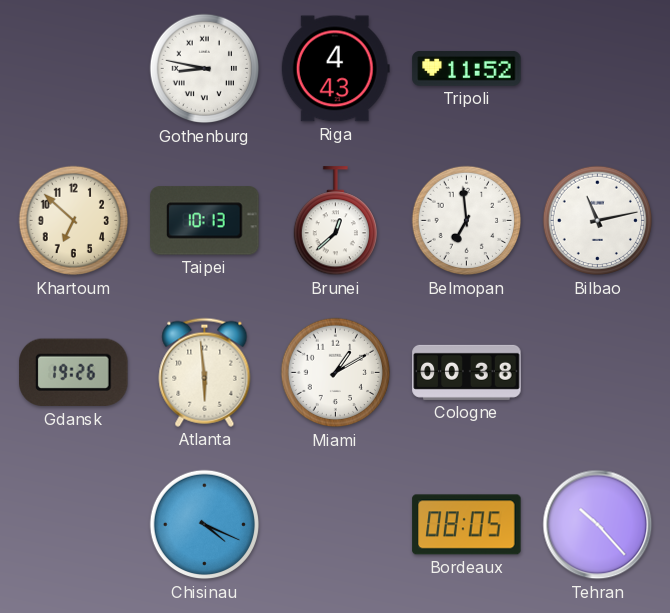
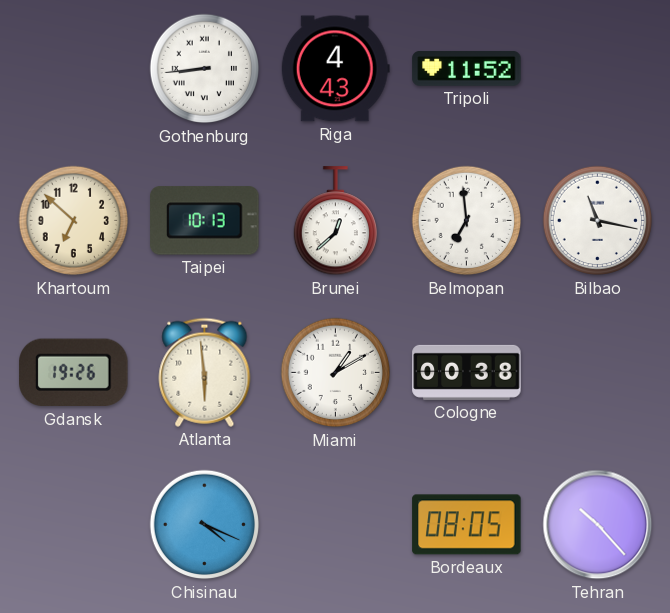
Gothenburg: 8:47 -> 8:44 (205, 69)
Bilbao: 11:13 -> 11:17 (598, 221)
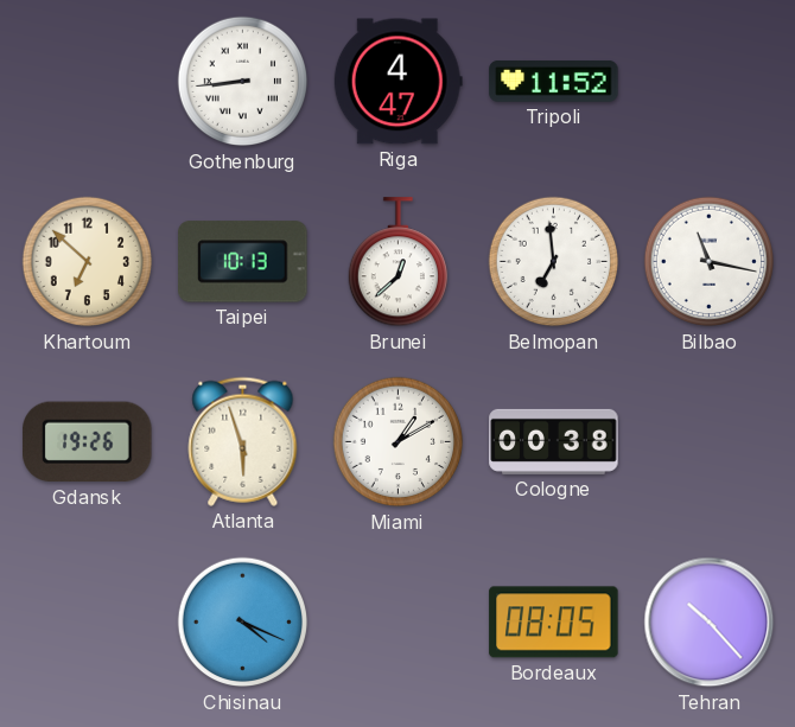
Riga: 4:43 -> 4:47 (397, 82)
Atlanta: 5:59 -> 5:57 (243, 441)
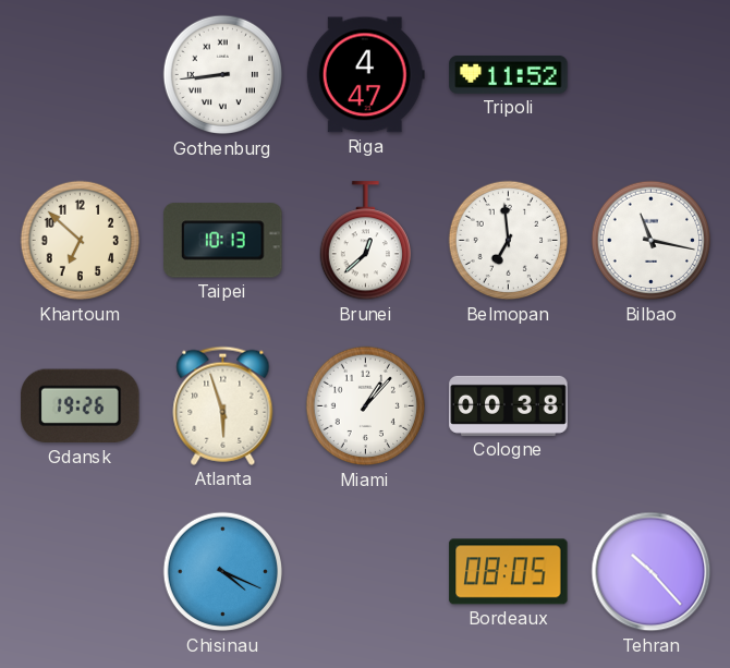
Miami: 1:10 -> 1:07 (366, 406)
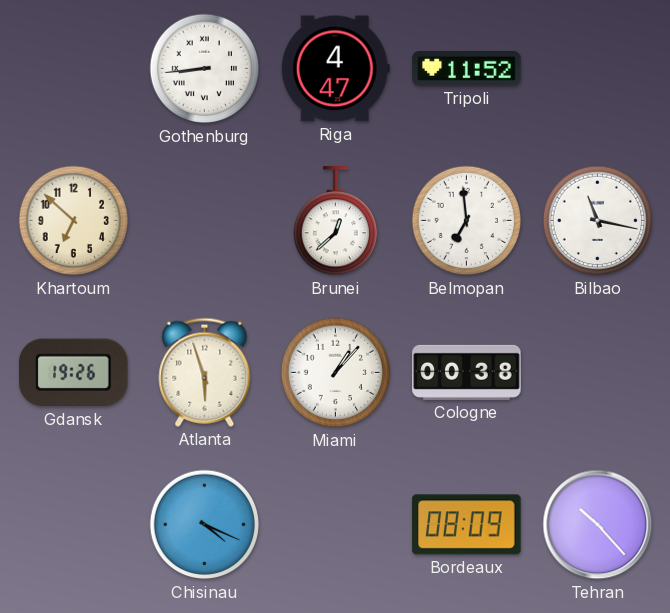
Taipei: 10:13 -> none (223, 241)
Bordeaux: 08:05 -> 08:09 (467, 525)
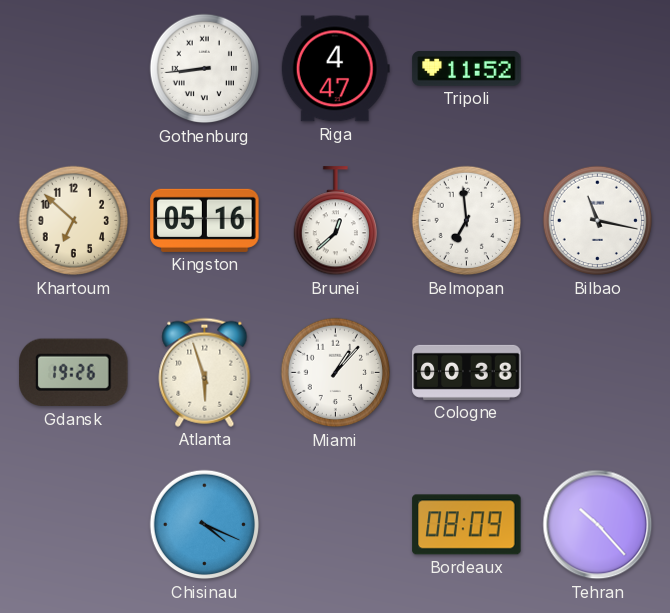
Kingston: none -> 05:16 (205, 220)
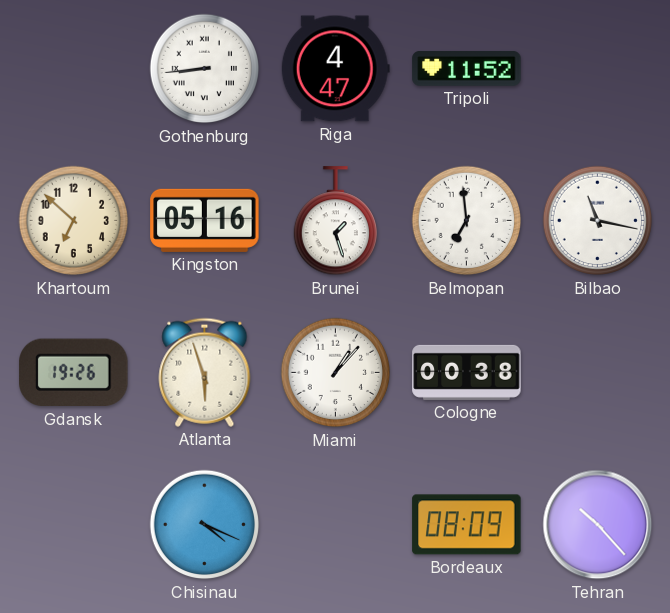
Brunei: 12:38 -> 1:27 (335, 221)
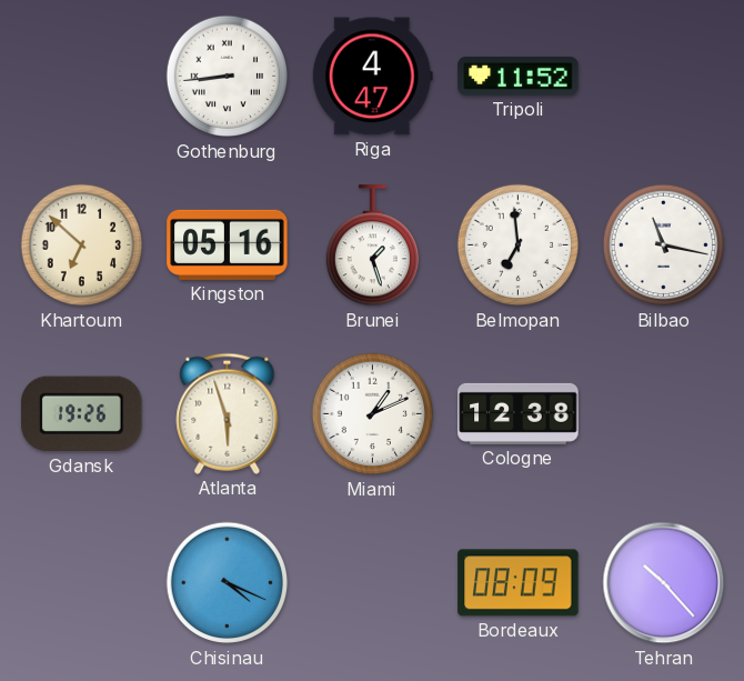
Miami: 1:07 -> 1:11 (373, 414)
Cologne: 00:38 -> 12:38 (519, 413)
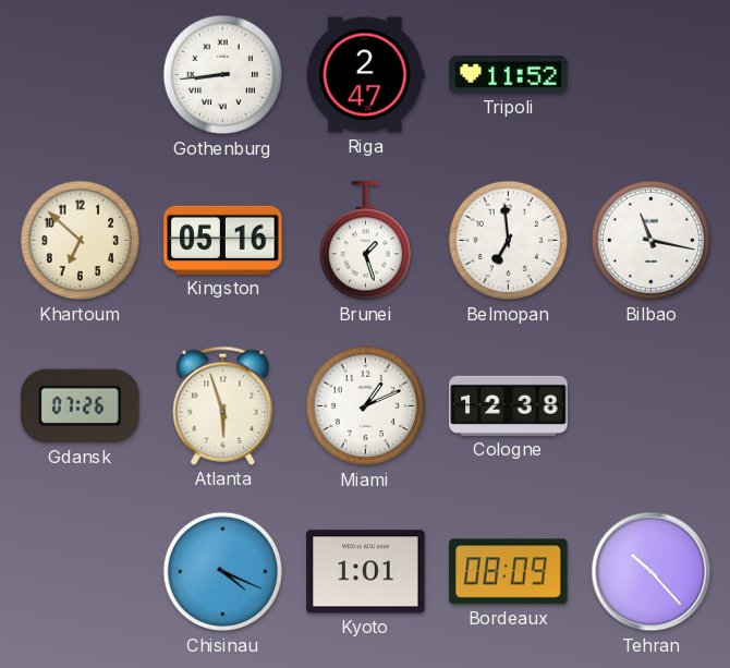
Riga: 4:47 -> 2:47 (365, 75)
Gdansk: 19:26 -> 07:26 (81, 406)
Kyoto: none -> 1:01 (366, 572)
